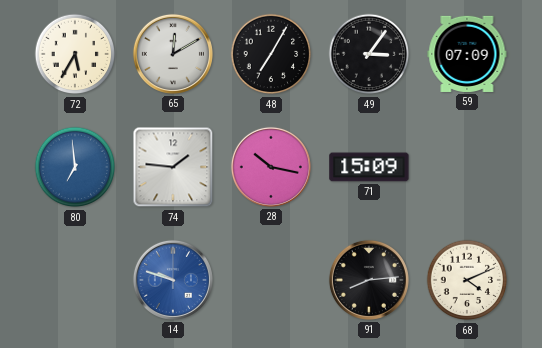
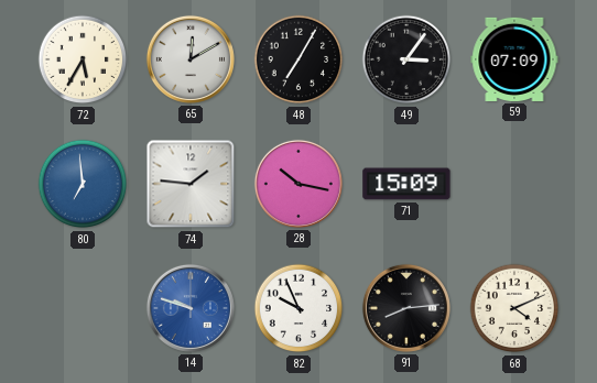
82: none -> 9:56 (298, 308)
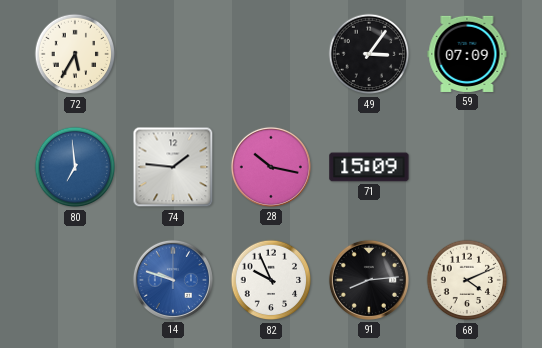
65: 12:10 -> none (191, 59)
48: 7:05 -> none (298, 59)
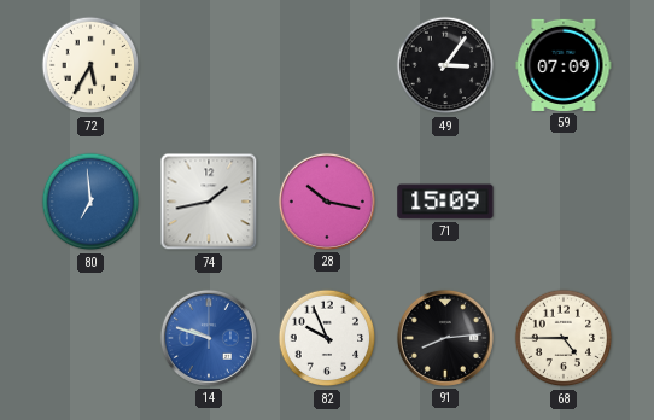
74: 1:46 -> 1:43 (209, 202)
68: 4:11 -> 4:45 (564, 338)
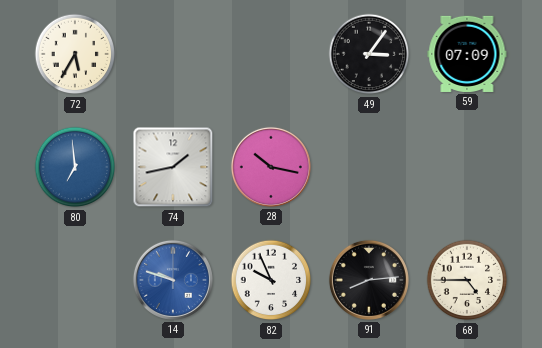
71: 15:09 -> none (445, 202)
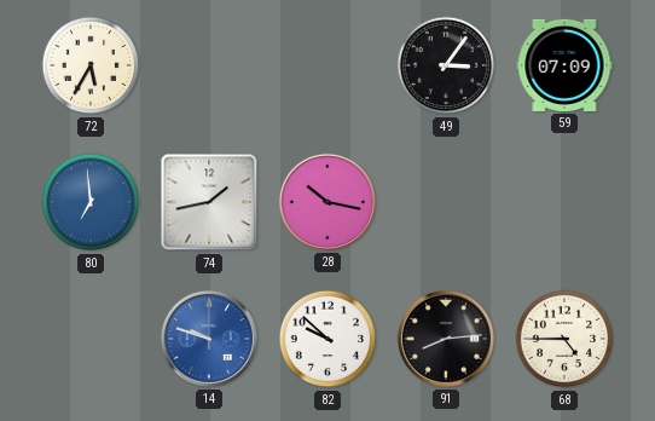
82: 9:56 -> 9:52 (327, 339)
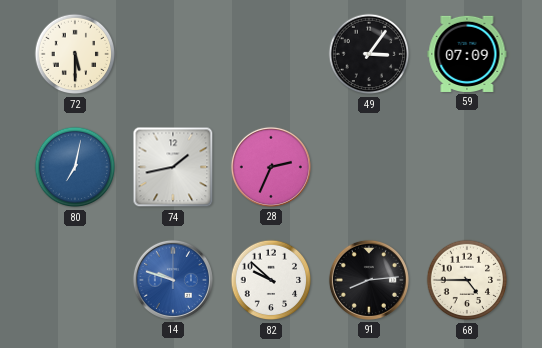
72: 5:35 -> 5:30 (75, 54)
80: 6:59 -> 7:02 (75, 167)
28: 10:17 -> 2:34 (271, 167)
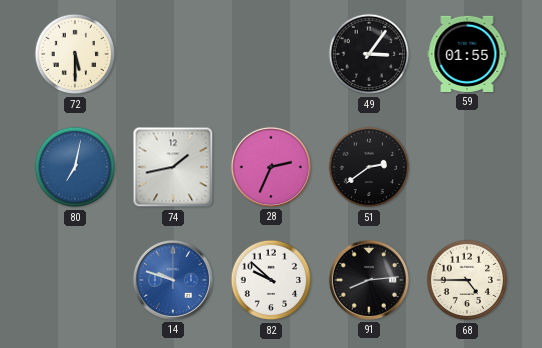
59: 07:09 -> 01:55 (467, 54)
51: none -> 2:39 (369, 167)
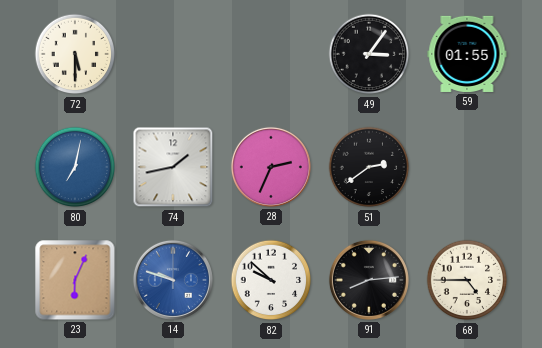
23: none -> 6:04 (75, 280)
